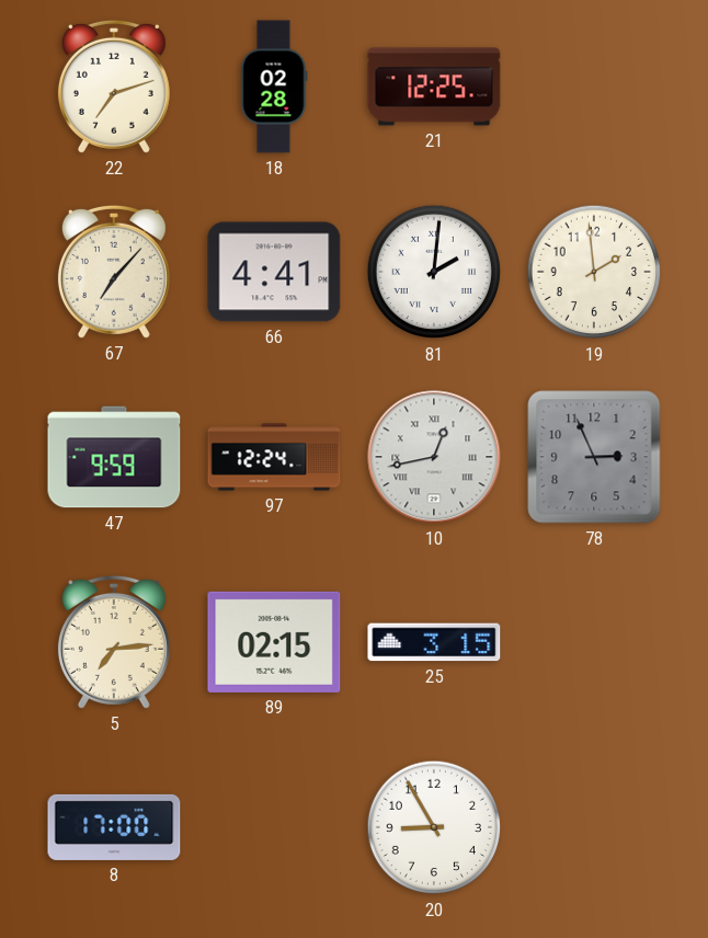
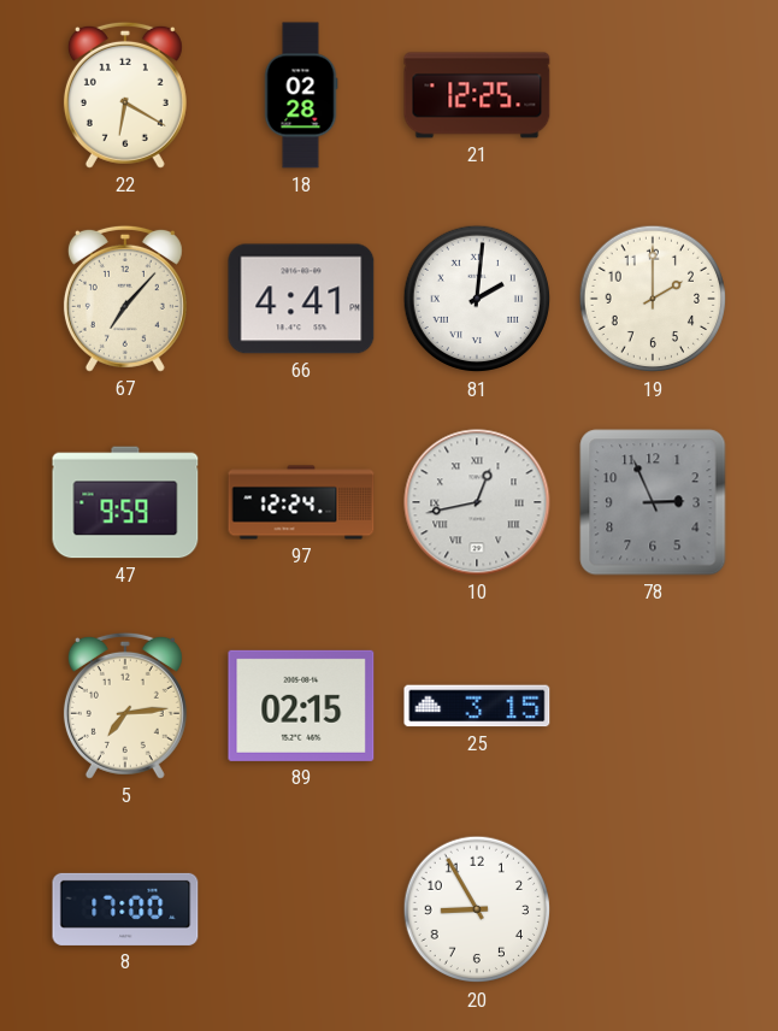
22: 7:12 -> 6:20 (125, 95)
19: 1:59 -> 2:00 (653, 299)
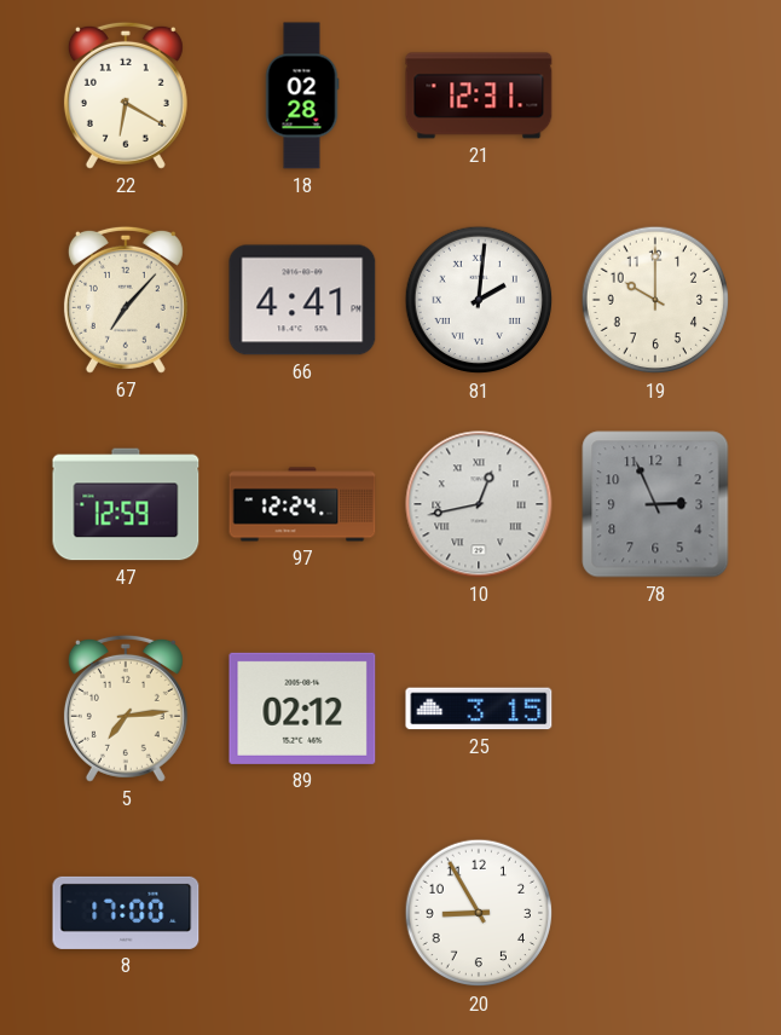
21: 12:25 -> 12:31 (479, 96)
19: 2:00 -> 10:00 (655, 300)
47: 9:59 -> 12:59 (126, 504)
89: 02:15 -> 02:12 (302, 709)
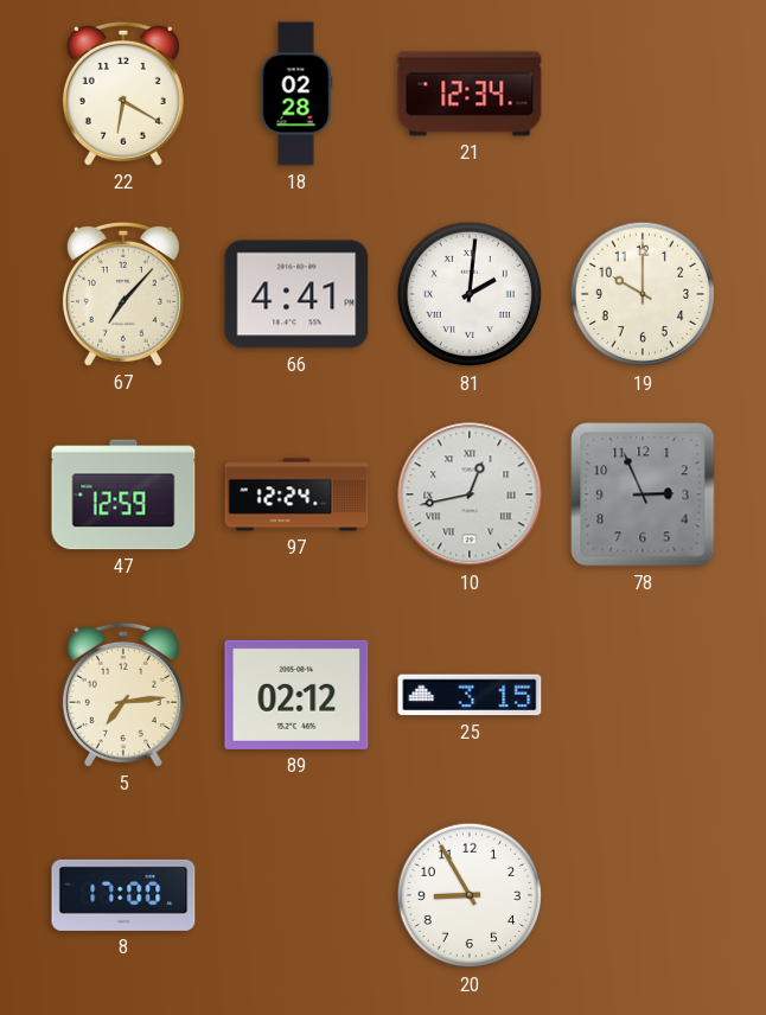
21: 12:31 -> 12:34 (470, 94)
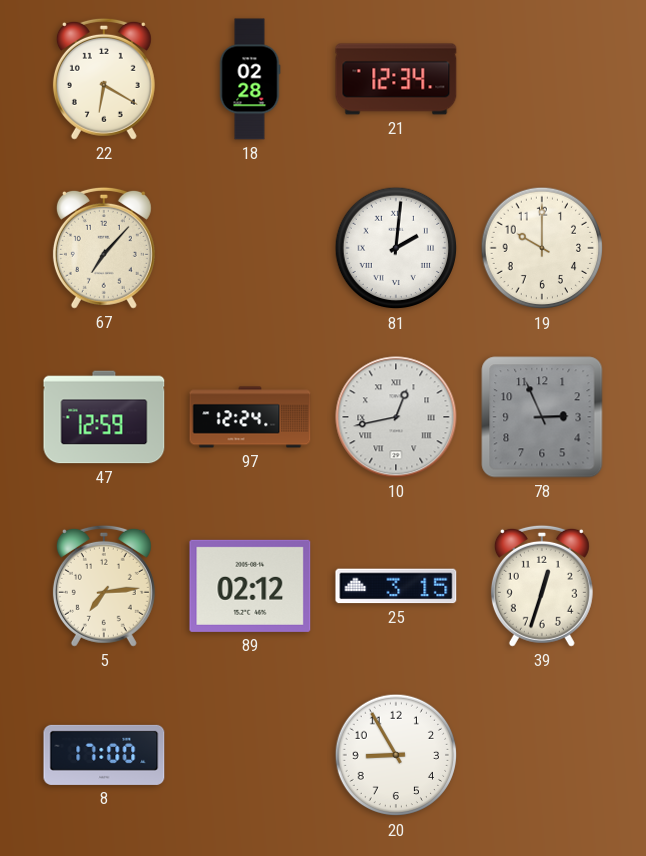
66: 4:41 -> none (296, 294)
39: none -> 12:33 (542, 586)
